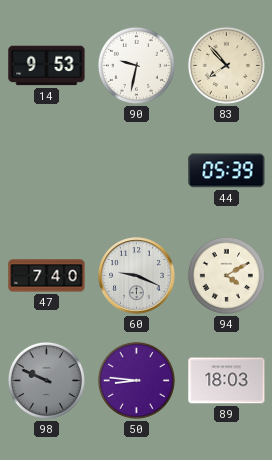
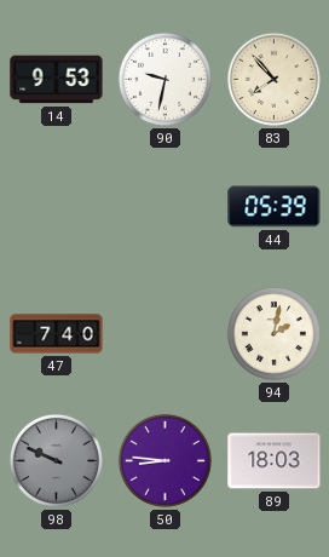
60: 9:19 -> none (137, 276)
94: 4:10 -> 2:02 (273, 333)
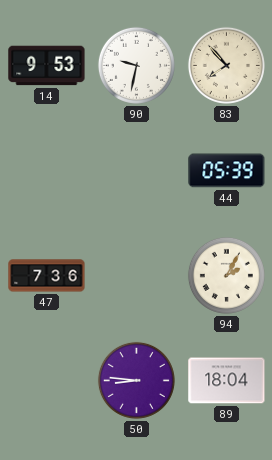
47: 7:40 -> 7:36 (47, 276)
94: 2:02 -> 2:05 (226, 275)
98: 9:49 -> none (56, 460)
89: 18:03 -> 18:04 (227, 381)
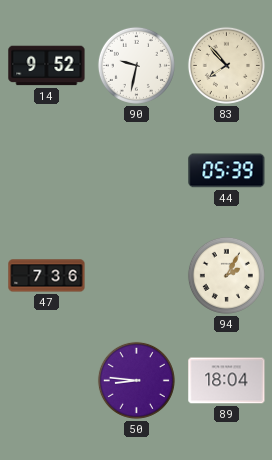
14: 9:53 -> 9:52 (47, 66)
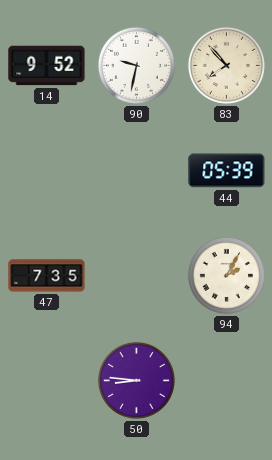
47: 7:36 -> 7:35 (47, 276)
89: 18:04 -> none (227, 381)
